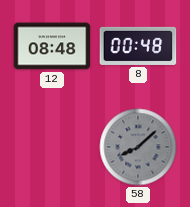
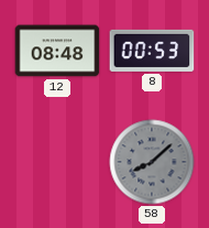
8: 00:48 -> 00:53 (152, 51)
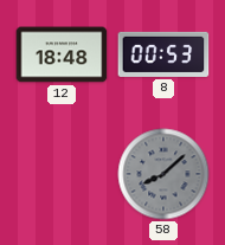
12: 08:48 -> 18:48 (62, 54)
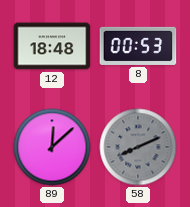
89: none -> 12:08 (52, 147)
58: 8:08 -> 8:11 (138, 147)
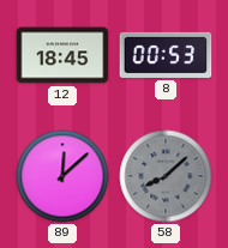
12: 18:48 -> 18:45 (62, 55)
58: 8:11 -> 8:08 (166, 176)
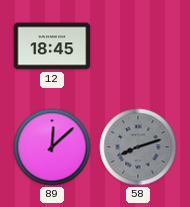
8: 00:53 -> none (166, 55)
58: 8:08 -> 8:12 (138, 147)
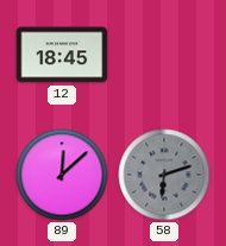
58: 8:12 -> 6:12 (164, 175)
